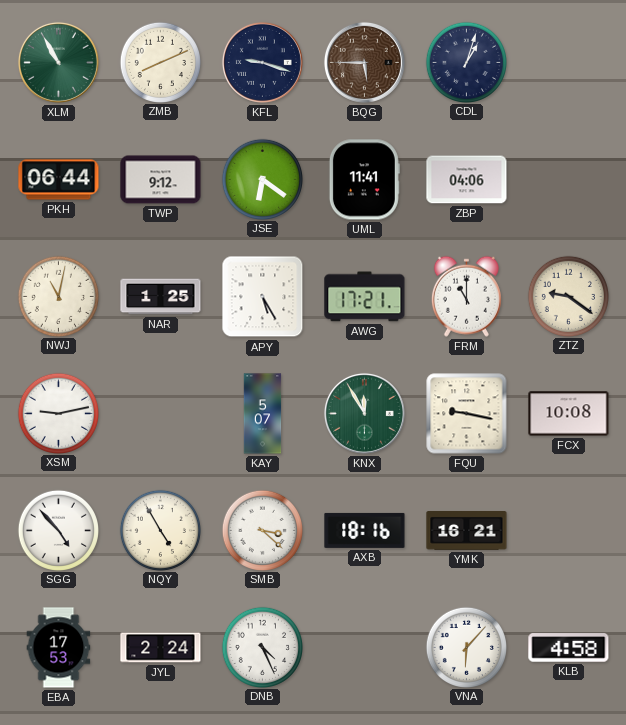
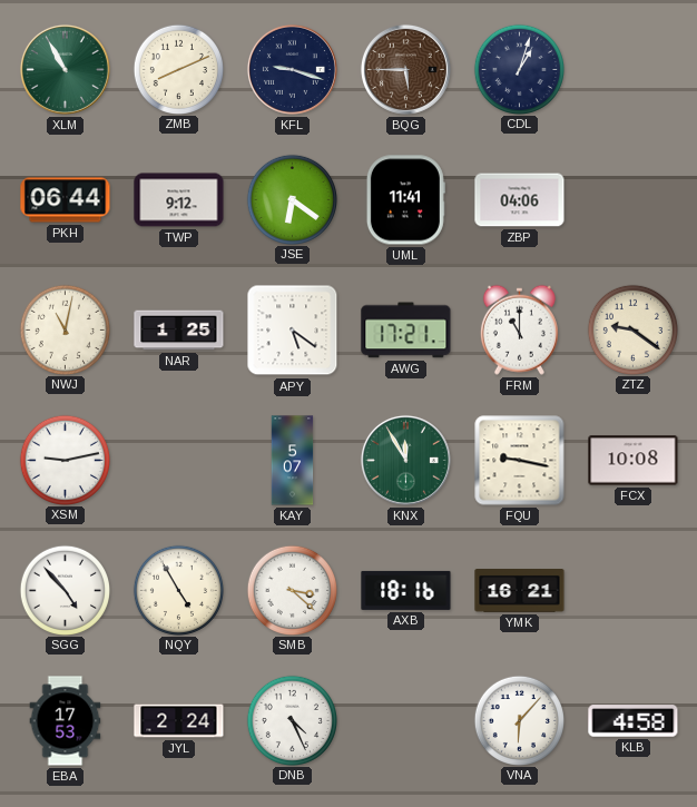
APY: 5:25 -> 5:21 (293, 331)
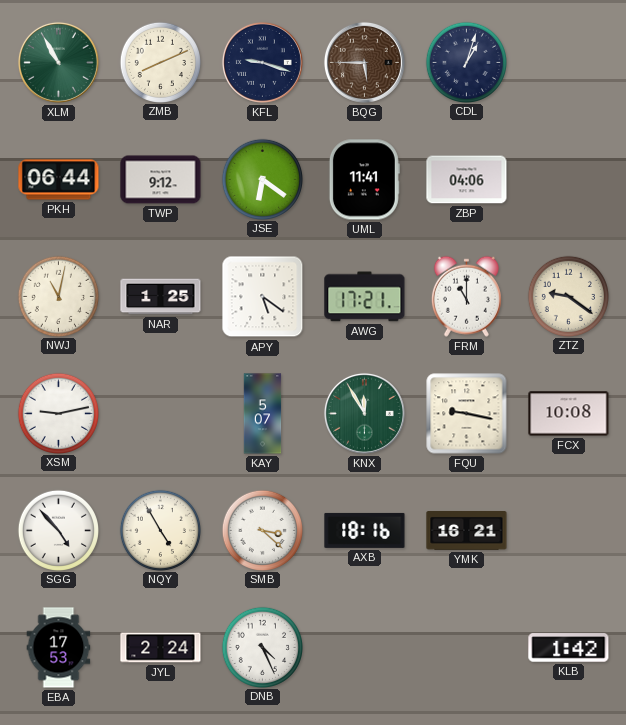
VNA: 6:07 -> none (519, 720)
KLB: 4:58 -> 1:42 (569, 648)
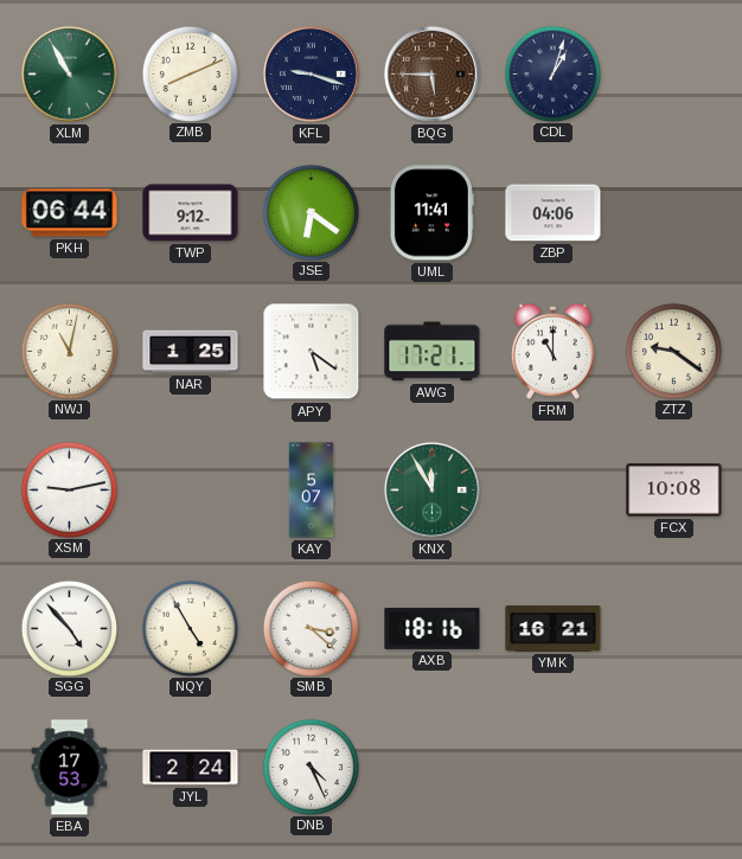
FQU: 9:17 -> none (467, 414)
KLB: 1:42 -> none (569, 648)
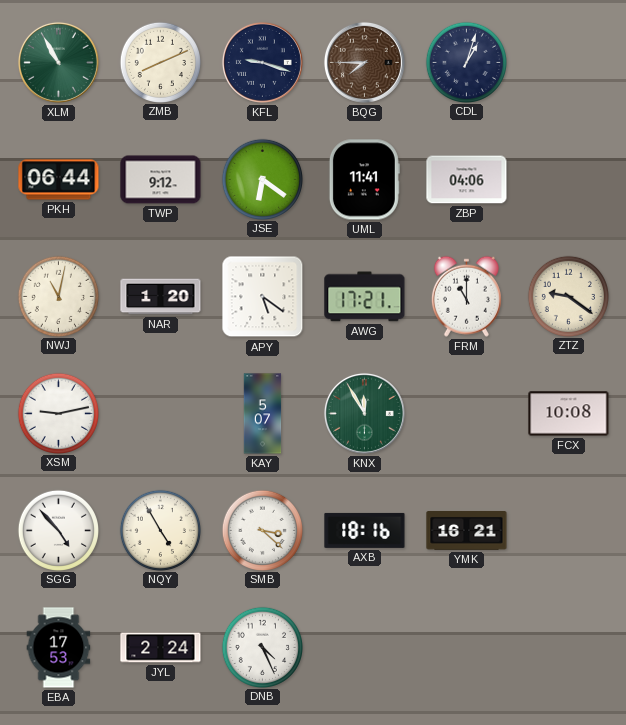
BQG: 5:45 -> 7:45 (364, 62)
NAR: 1:25 -> 1:20 (161, 297)
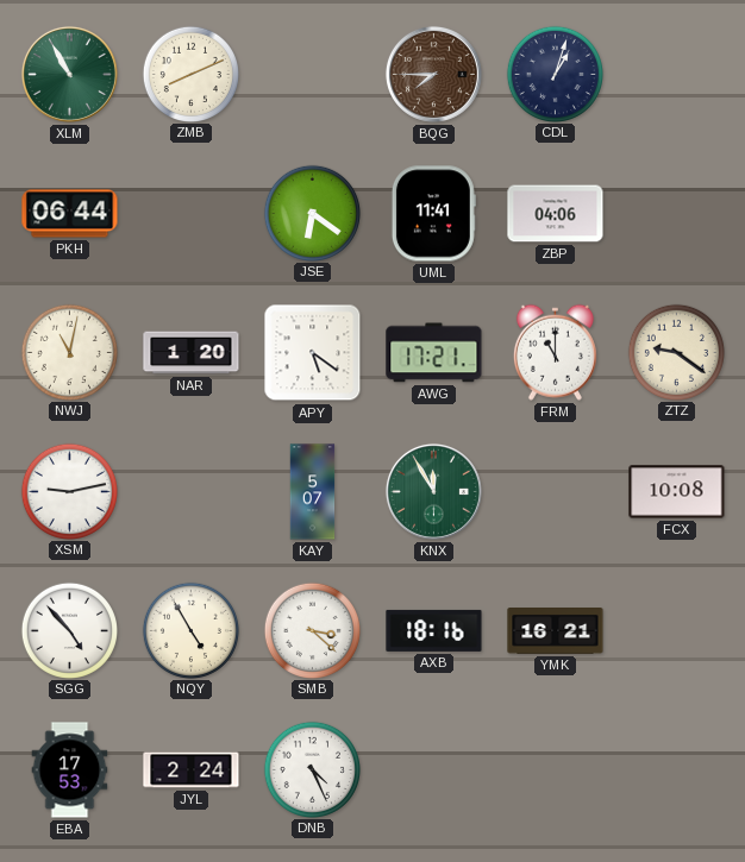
KFL: 9:18 -> none (262, 62)
TWP: 9:12 -> none (161, 180)
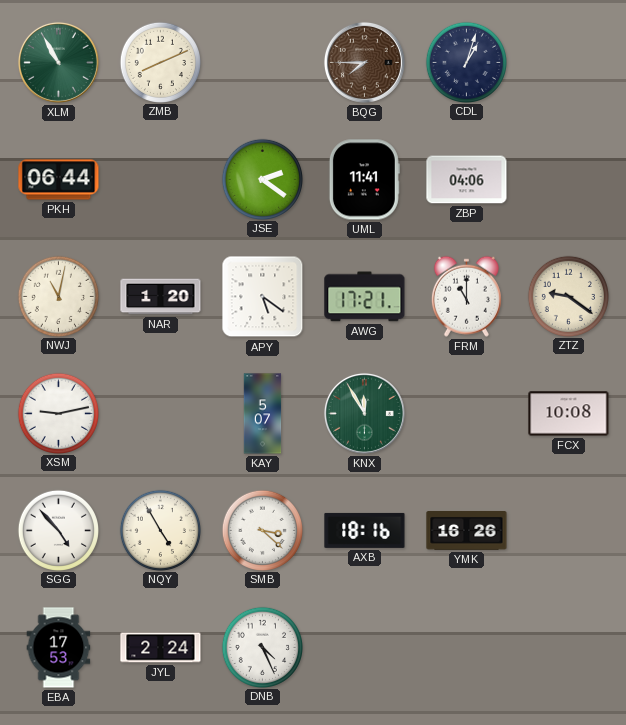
JSE: 6:21 -> 2:21 (262, 179)
YMK: 16:21 -> 16:26 (467, 531)
